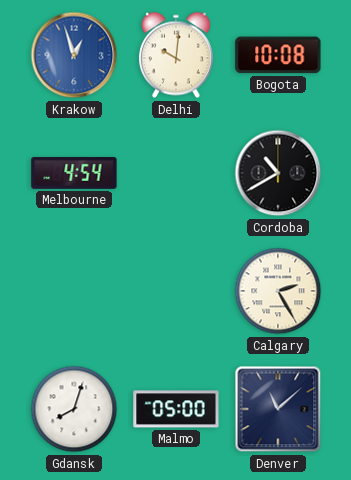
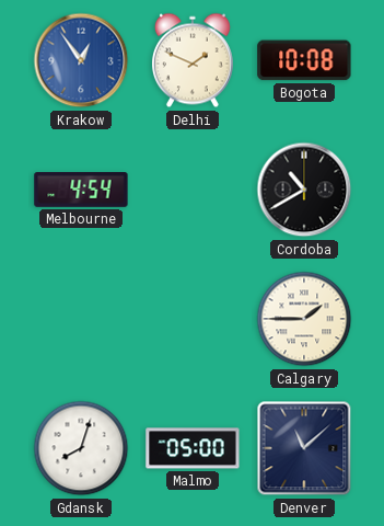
Krakow: 12:57 -> 12:54 (81, 60)
Delhi: 10:01 -> 1:49 (193, 60)
Calgary: 2:25 -> 1:45 (304, 319)
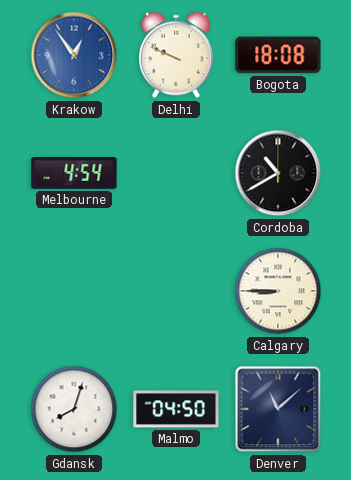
Delhi: 1:49 -> 9:49 (176, 55)
Bogota: 10:08 -> 18:08 (278, 55)
Calgary: 1:45 -> 8:45 (278, 291)
Malmo: 05:00 -> 04:50 (176, 409)
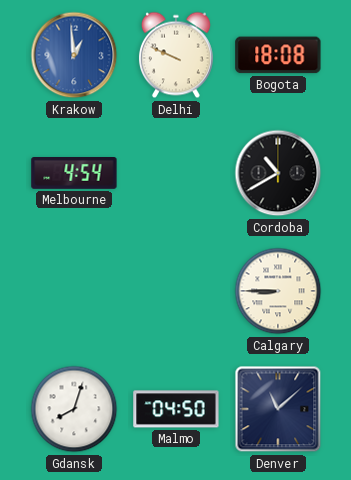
Krakow: 12:54 -> 12:59 (74, 55)
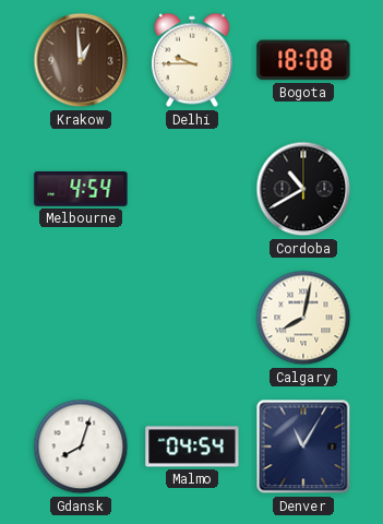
Krakow dial: blue -> brown (81, 60)
Delhi: 9:49 -> 9:45 (192, 60)
Calgary: 8:45 -> 8:02 (303, 318)
Malmo: 04:50 -> 04:54 (192, 446)
Denver: 11:08 -> 11:05 (303, 446)
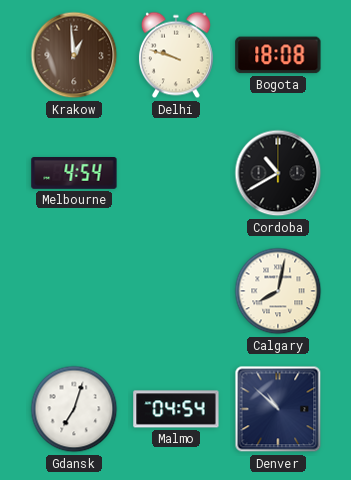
Delhi: 9:45 -> 9:48 (176, 55)
Gdansk: 8:03 -> 7:03 (74, 409)
Denver: 11:05 -> 10:52 (278, 409)
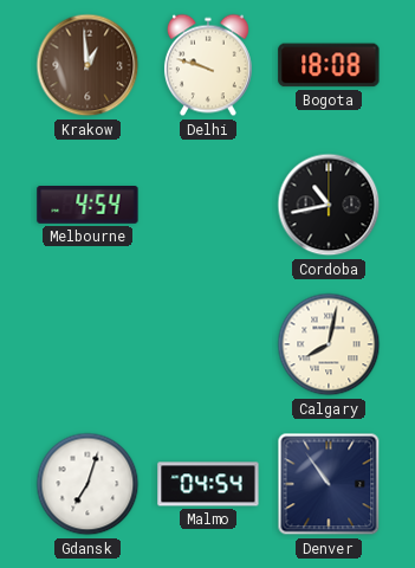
Cordoba: 10:40 -> 10:43 (329, 205)
Denver: 10:52 -> 10:54 (329, 484)
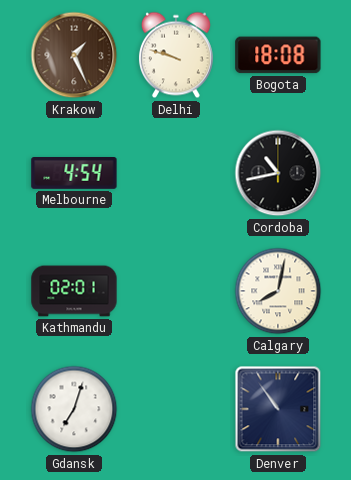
Krakow: 12:59 -> 1:26 (74, 55)
Kathmandu: none -> 02:01 (74, 291)
Malmo: 04:54 -> none (208, 484)
